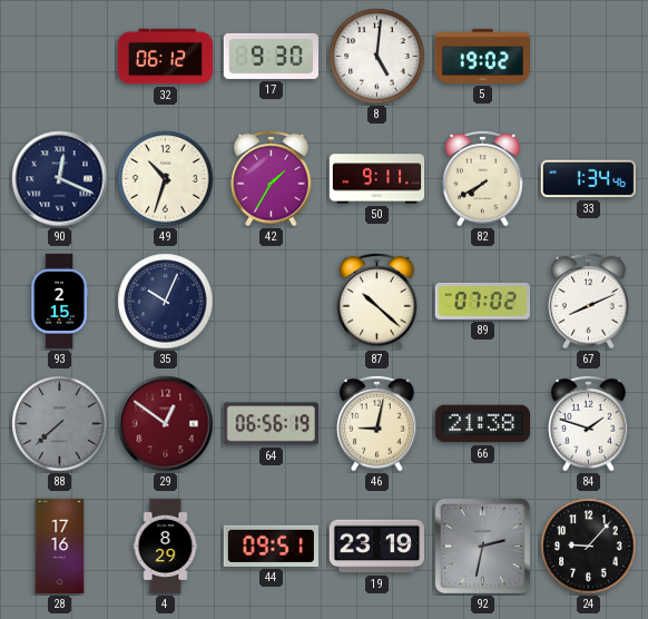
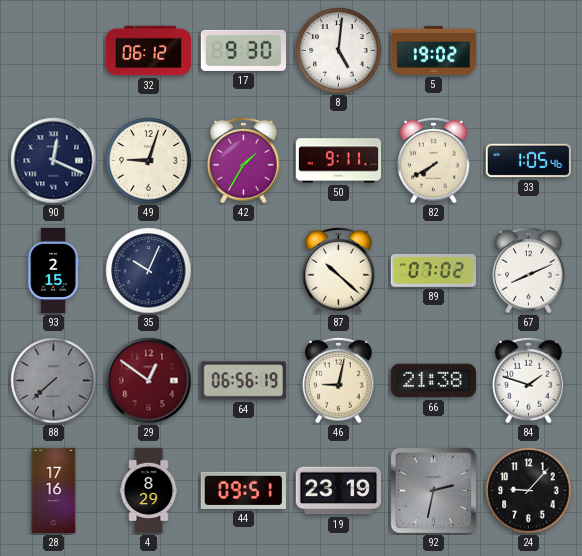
49: 10:33 -> 9:03 (149, 161)
33: 1:34 -> 1:05 (528, 161)
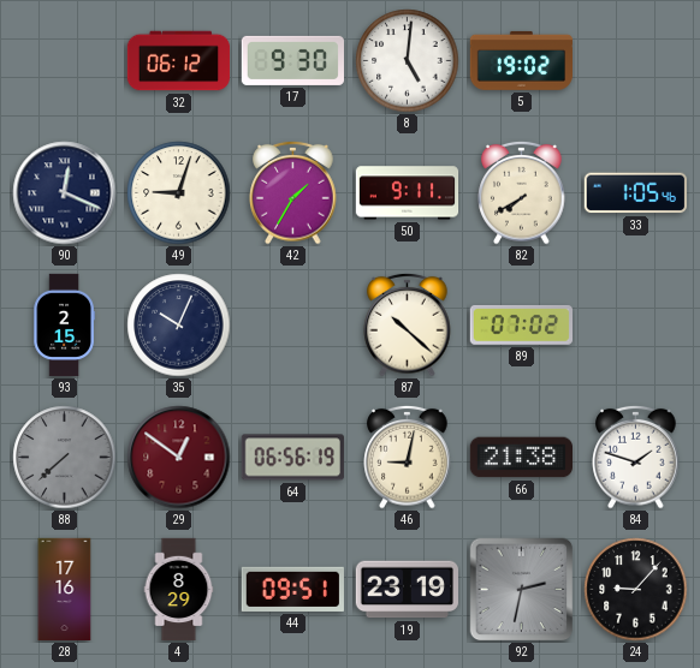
67: 8:11 -> none (529, 270)
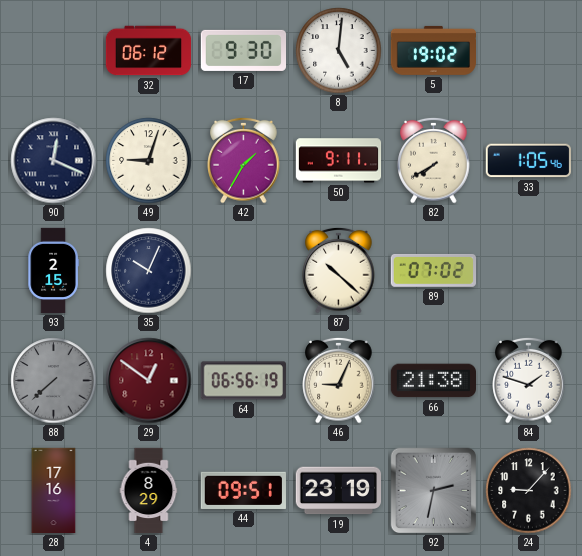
46: 9:02 -> 9:04 (339, 380)
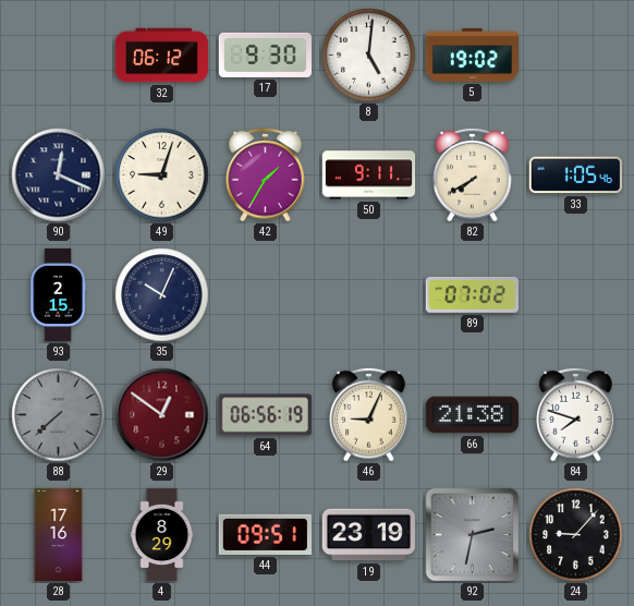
87: 10:22 -> none (339, 270)
84: 1:48 -> 7:48 (576, 414)
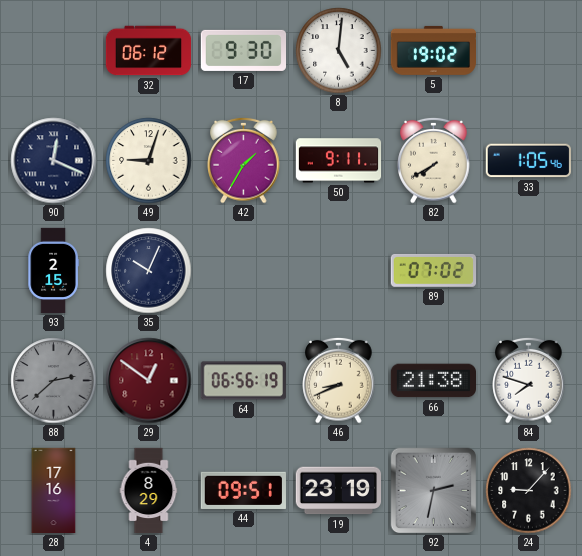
88: 7:38 -> 2:38 (54, 381)
46: 9:04 -> 8:41 (339, 380)
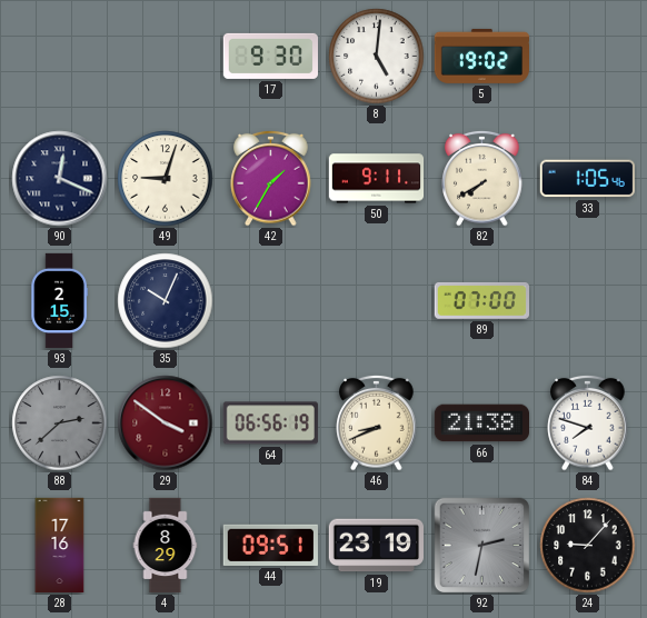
32: 06:12 -> none (149, 51)
89: 07:02 -> 07:00 (481, 301)
29: 12:51 -> 3:51 (166, 423)
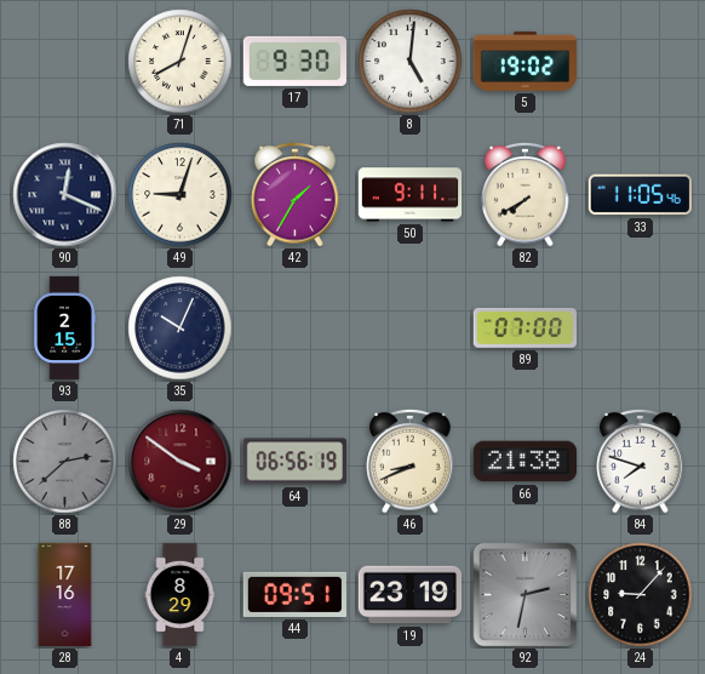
71: none -> 8:03 (180, 62)
33: 1:05 -> 11:05 (640, 195)
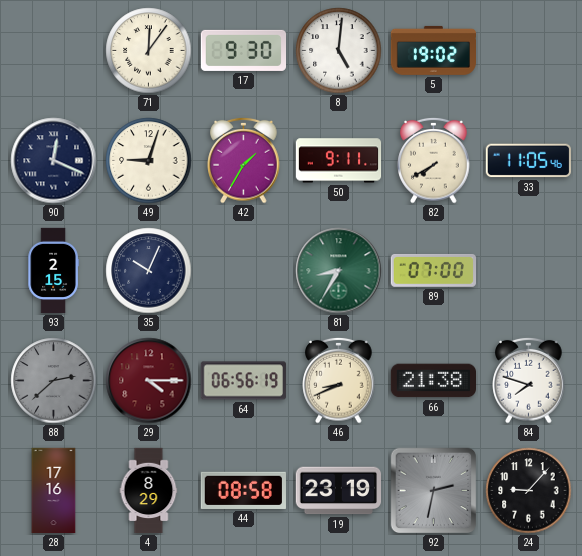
71: 8:03 -> 12:06 (149, 51)
81: none -> 8:35 (339, 271)
29: 3:51 -> 4:15 (149, 381)
44: 09:51 -> 08:58 (243, 490)
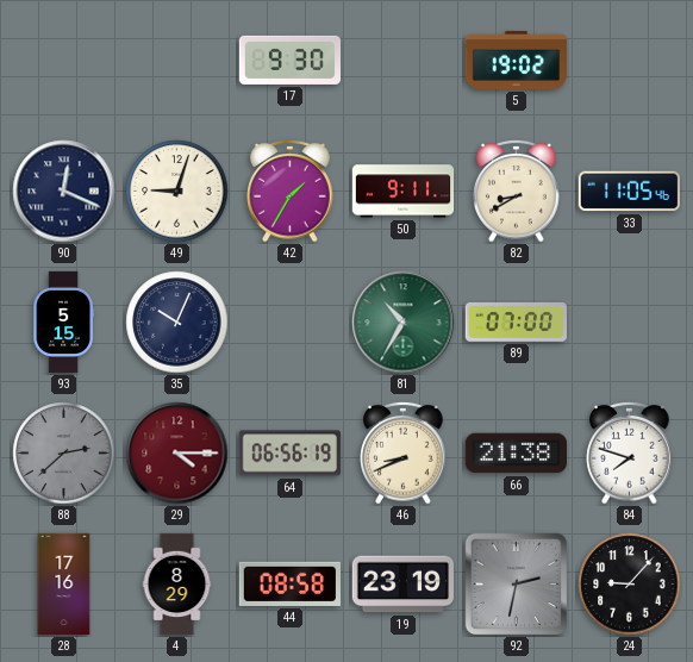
71: 12:06 -> none (149, 51)
8: 5:01 -> none (339, 51)
82: 7:40 -> 8:40 (517, 191)
93: 2:15 -> 5:15 (63, 323)
81: 8:35 -> 10:35 (404, 323)
